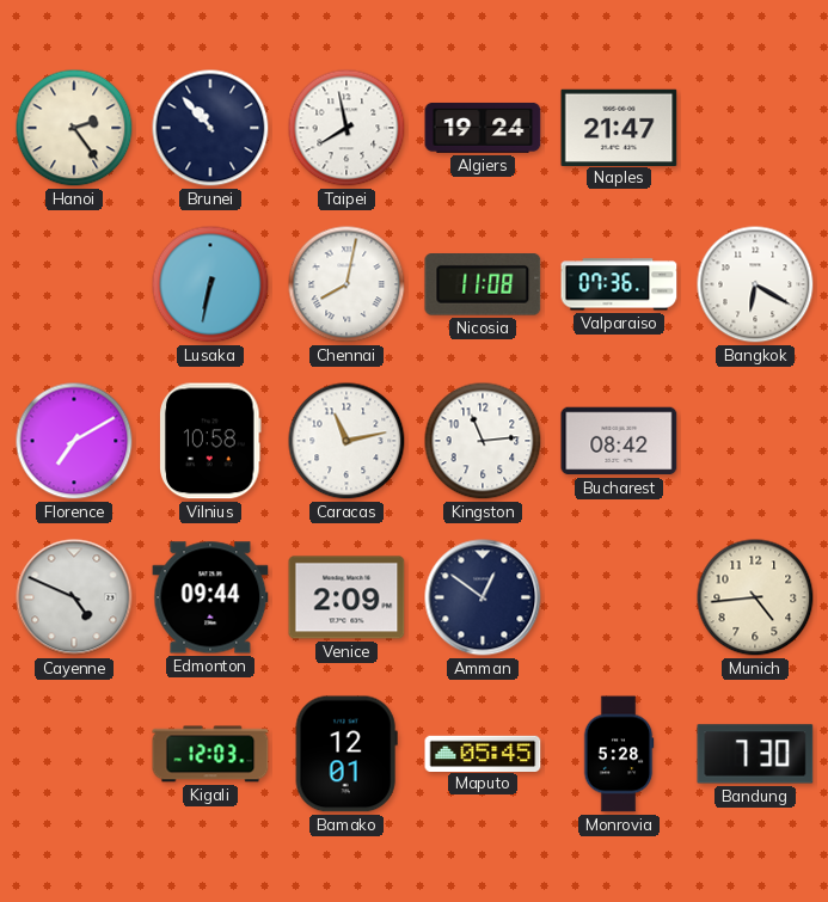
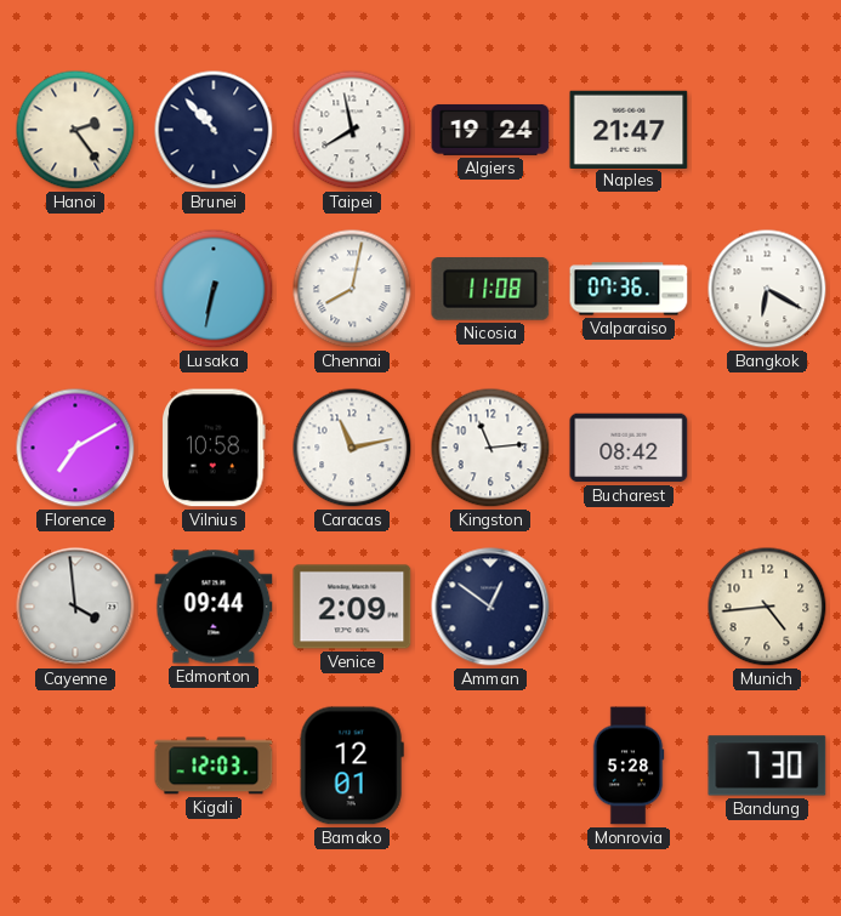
Cayenne: 4:49 -> 3:59 (75, 607)
Maputo: 05:45 -> none (483, 753)
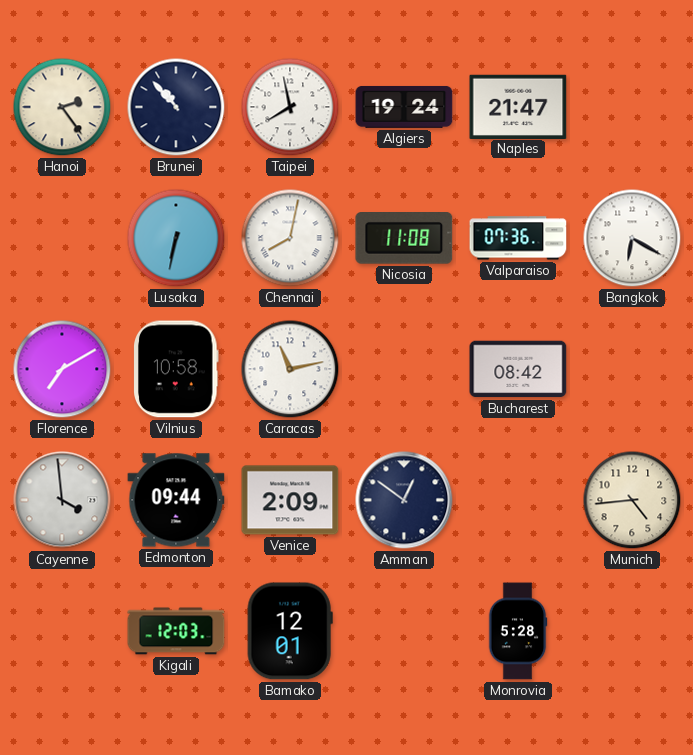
Kingston: 11:14 -> none (490, 448)
Bandung: 7:30 -> none (767, 766)
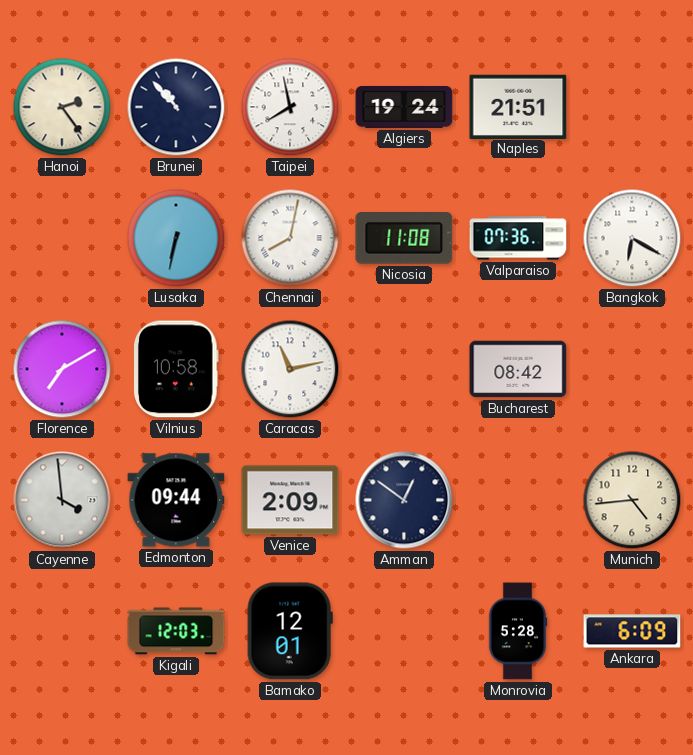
Naples: 21:47 -> 21:51 (518, 106)
Ankara: none -> 6:09 (632, 631)
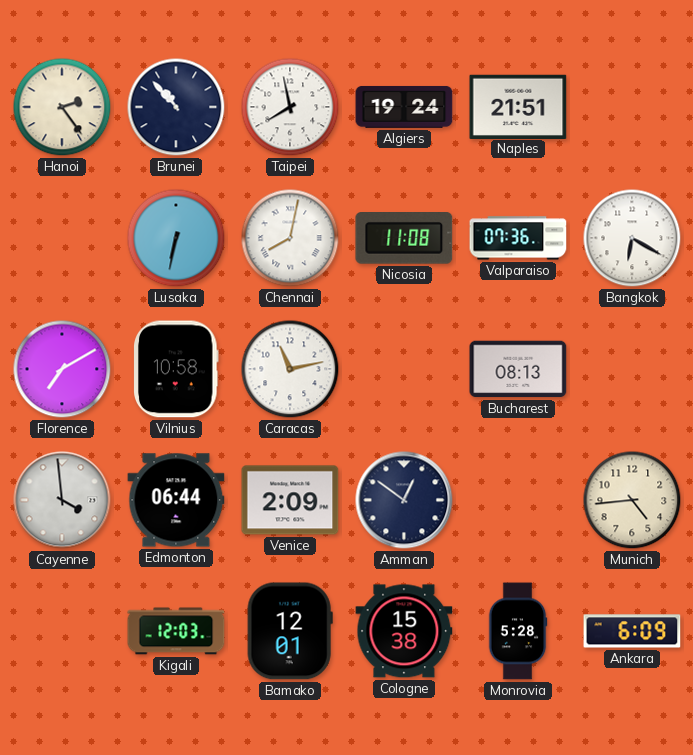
Bucharest: 08:42 -> 08:13 (518, 369)
Edmonton: 09:44 -> 06:44 (176, 500)
Cologne: none -> 15:38 (404, 631)
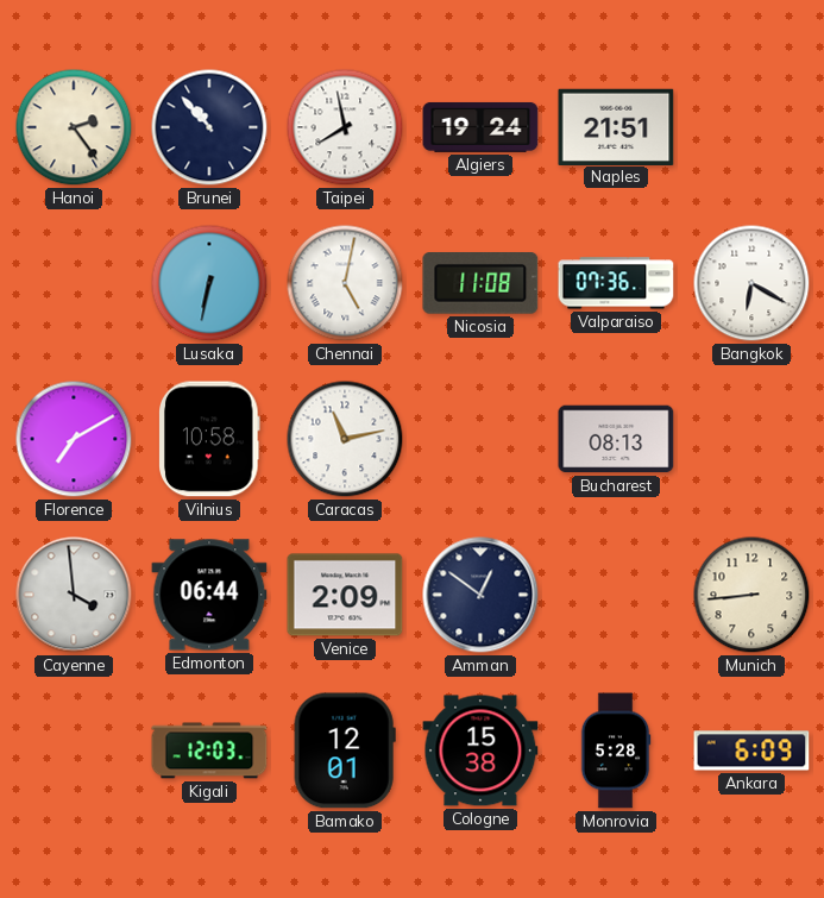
Chennai: 8:02 -> 5:02 (345, 283)
Munich: 4:44 -> 8:44 (751, 595)
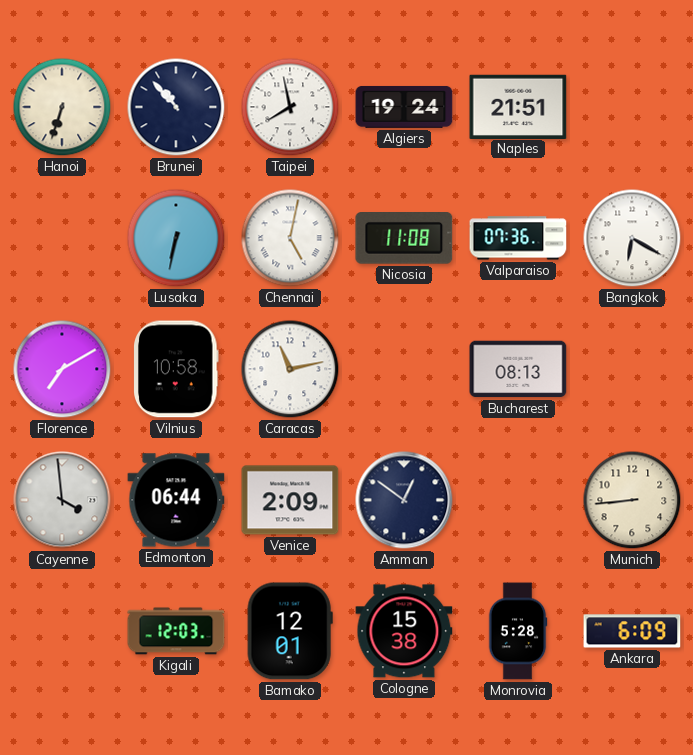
Hanoi: 2:24 -> 6:33 (62, 107)
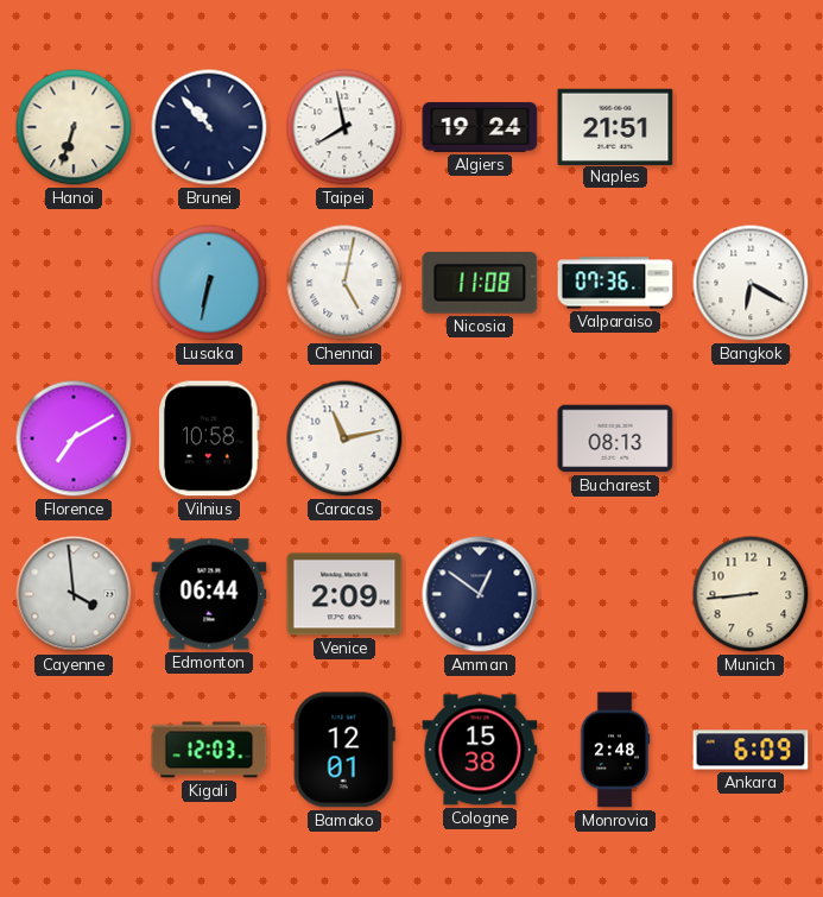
Monrovia: 5:28 -> 2:48 (615, 750)
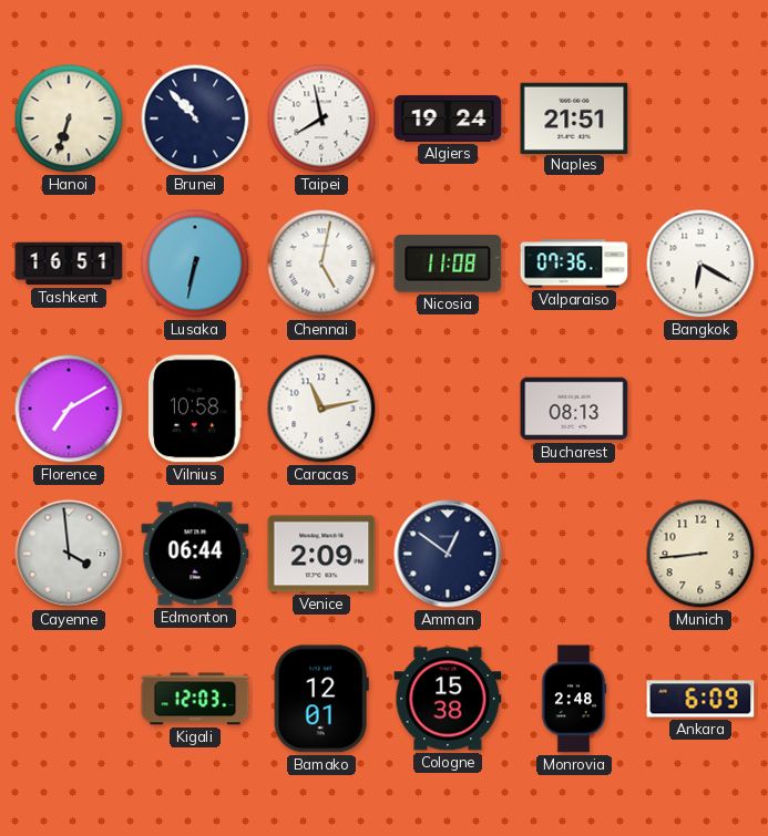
Tashkent: none -> 16:51 (69, 264)
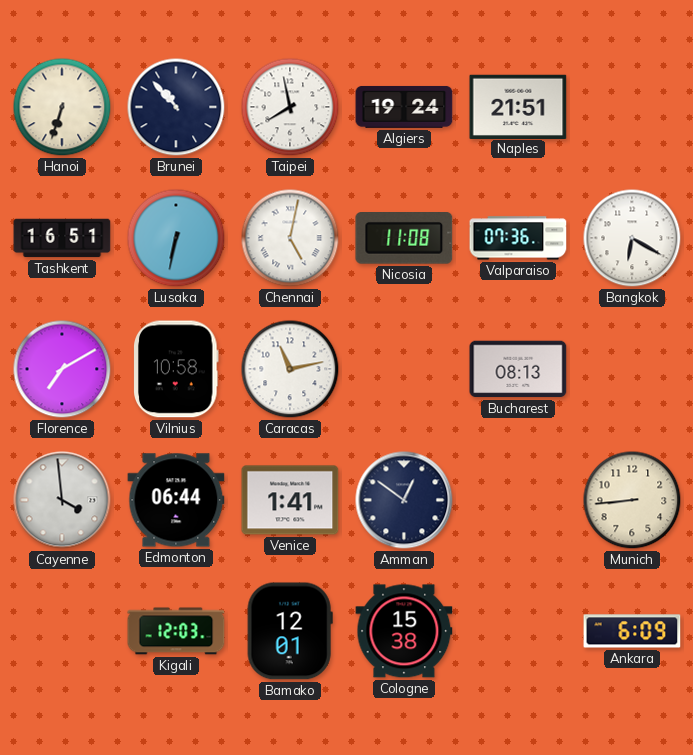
Venice: 2:09 -> 1:41 (290, 500)
Monrovia: 2:48 -> none (574, 699)
